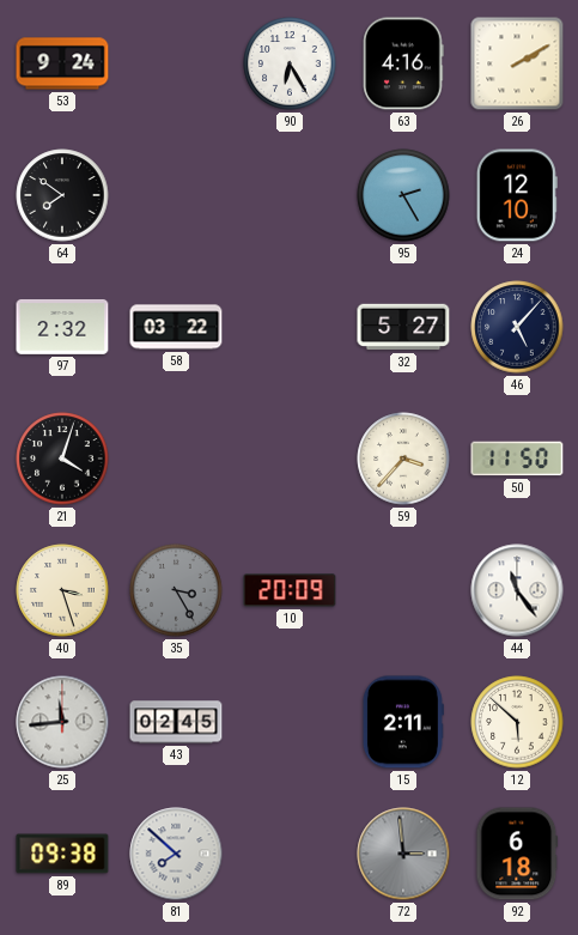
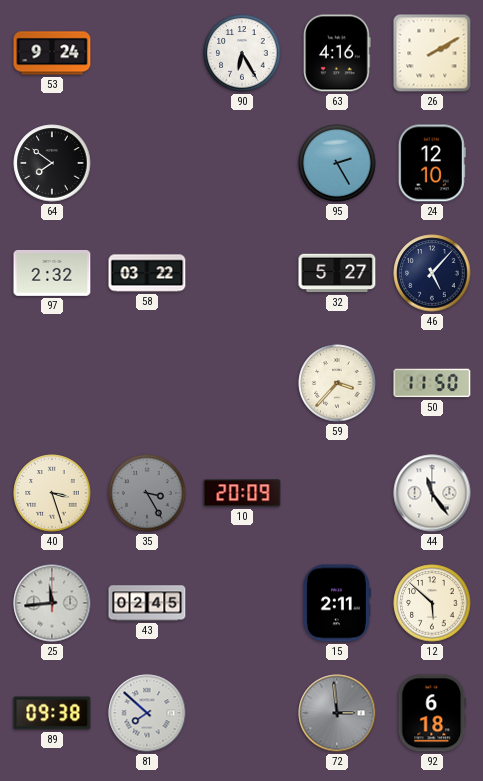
21: 4:03 -> none (62, 459)
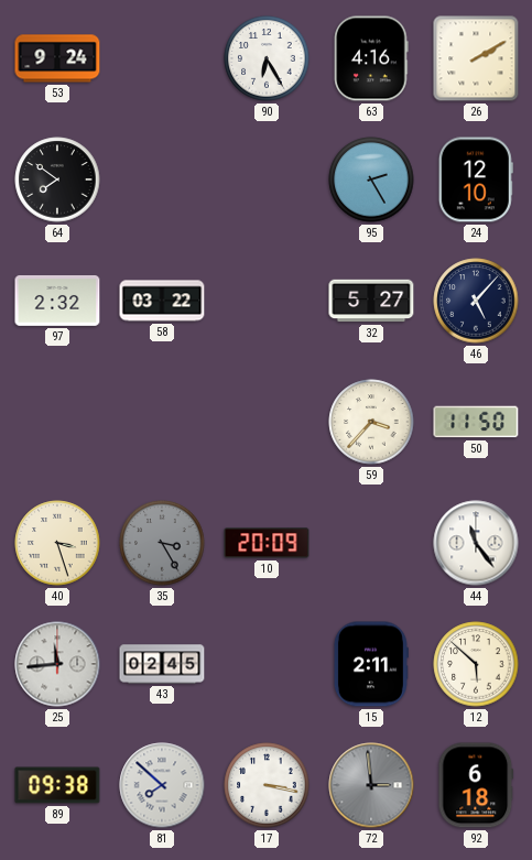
17: none -> 3:17 (267, 785)
